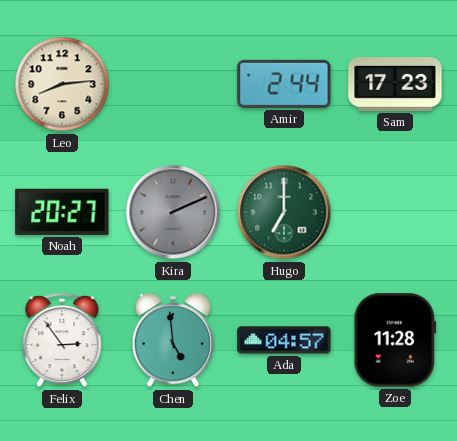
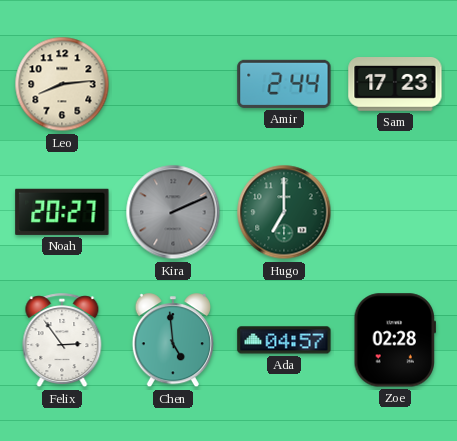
Zoe: 11:28 -> 02:28 (394, 340)
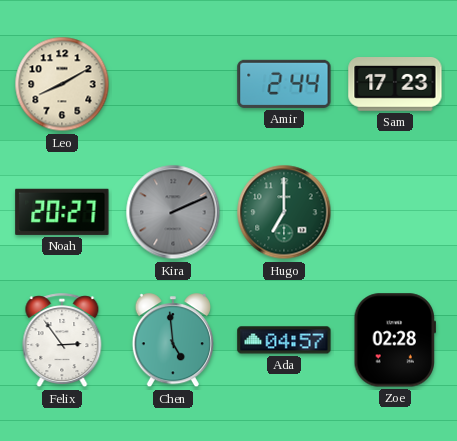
Leo: 8:14 -> 8:10 (62, 84)
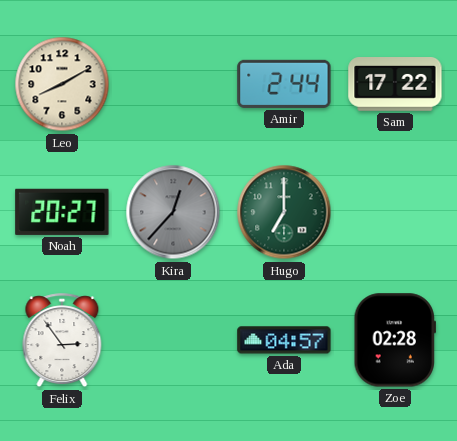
Sam: 17:23 -> 17:22 (395, 85)
Kira: 2:11 -> 12:37 (173, 212)
Chen: 4:59 -> none (173, 341)
